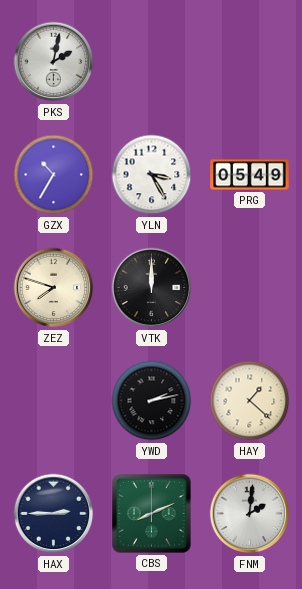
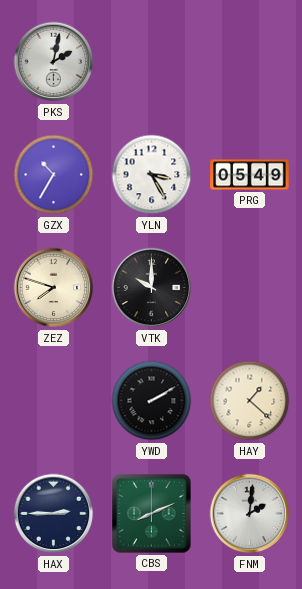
VTK: 12:00 -> 10:00 (152, 288)
YWD: 2:13 -> 2:10 (152, 401)
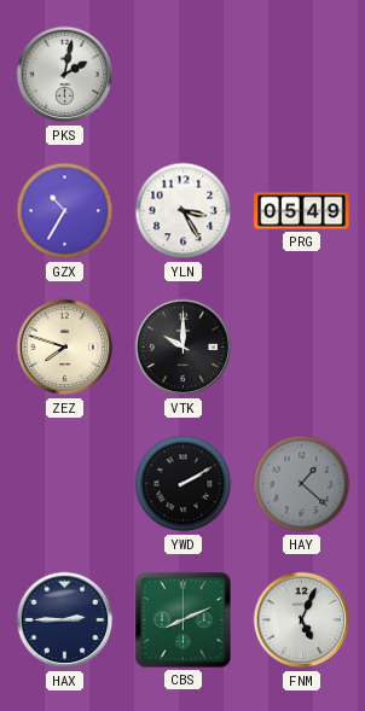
HAY dial: cream -> grey (302, 484)
FNM: 2:01 -> 5:04 (302, 620)
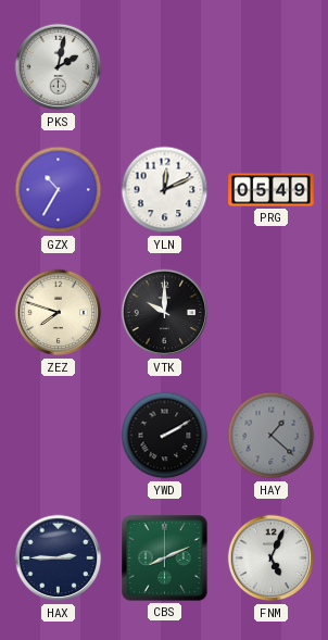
YLN: 3:25 -> 12:11 (165, 190)
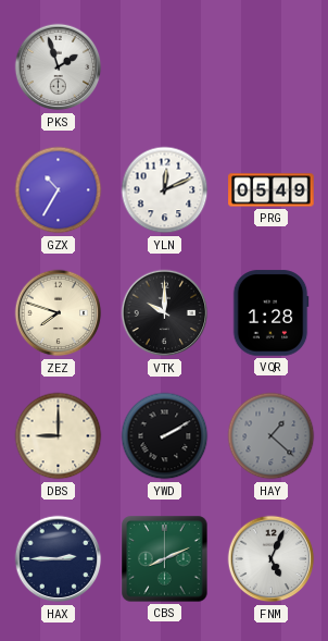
PKS: 2:02 -> 1:57 (59, 67)
VQR: none -> 1:28 (270, 313)
DBS: none -> 9:00 (59, 436)
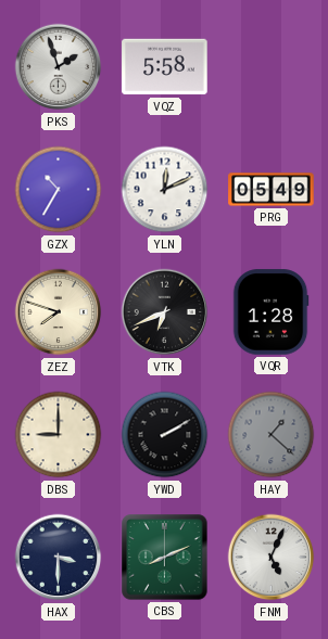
VQZ: none -> 5:58 (165, 67)
VTK: 10:00 -> 6:41 (165, 312)
HAX: 2:45 -> 3:30 (59, 558)
